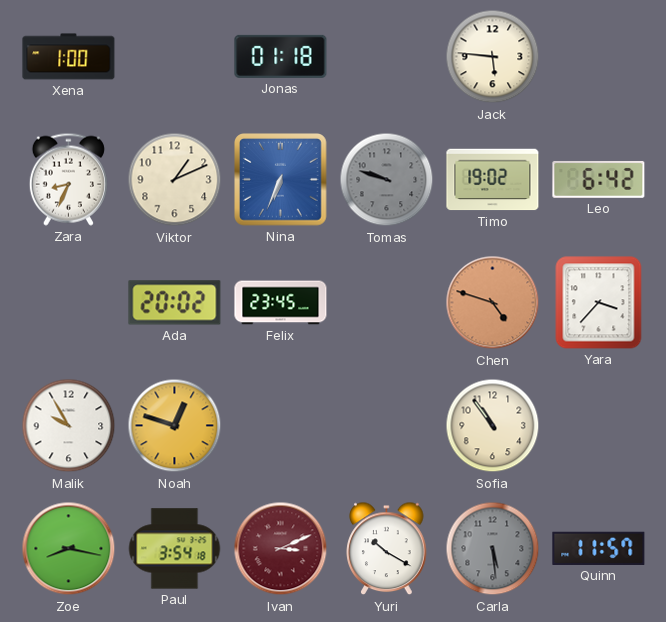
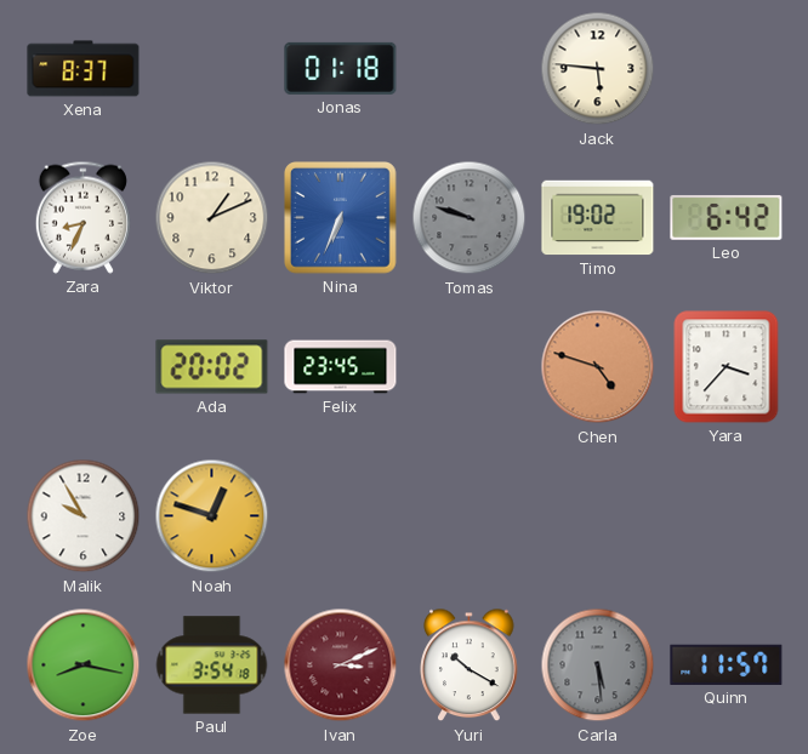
Xena: 1:00 -> 8:37 (84, 69)
Sofia: 10:54 -> none (493, 426)
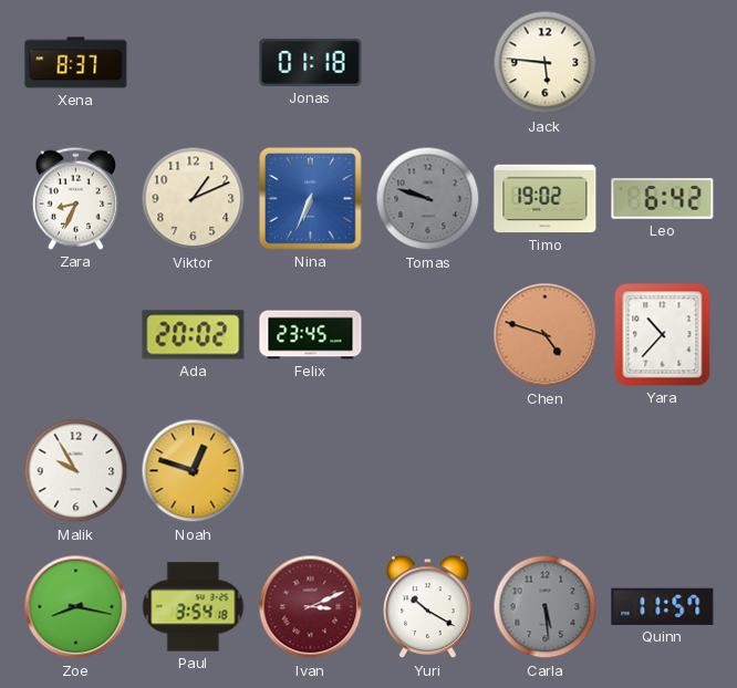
Yara: 3:37 -> 10:37 (663, 335)
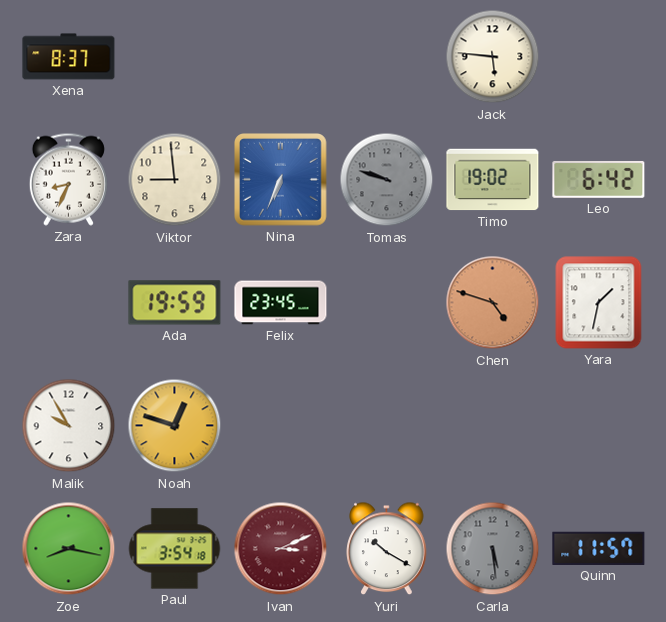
Jonas: 01:18 -> none (311, 62)
Viktor: 1:11 -> 8:59 (175, 180)
Ada: 20:02 -> 19:59 (175, 303)
Yara: 10:37 -> 1:32 (599, 303)
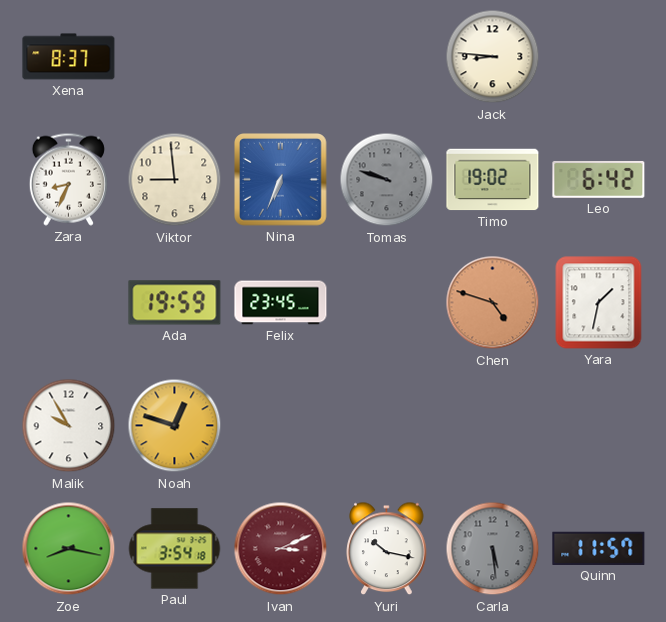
Jack: 5:46 -> 8:46 (493, 57)
Yuri: 10:20 -> 10:17 (387, 549)
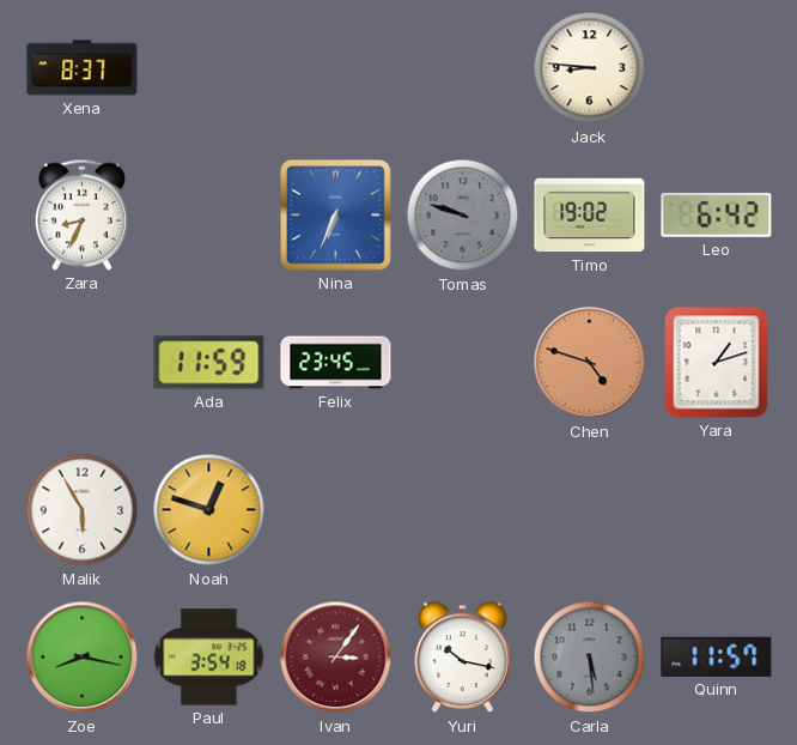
Viktor: 8:59 -> none (175, 180)
Ada: 19:59 -> 11:59 (209, 363)
Yara: 1:32 -> 1:12 (717, 363)
Malik: 9:55 -> 5:55 (83, 510)
Ivan: 3:11 -> 3:06 (336, 658)
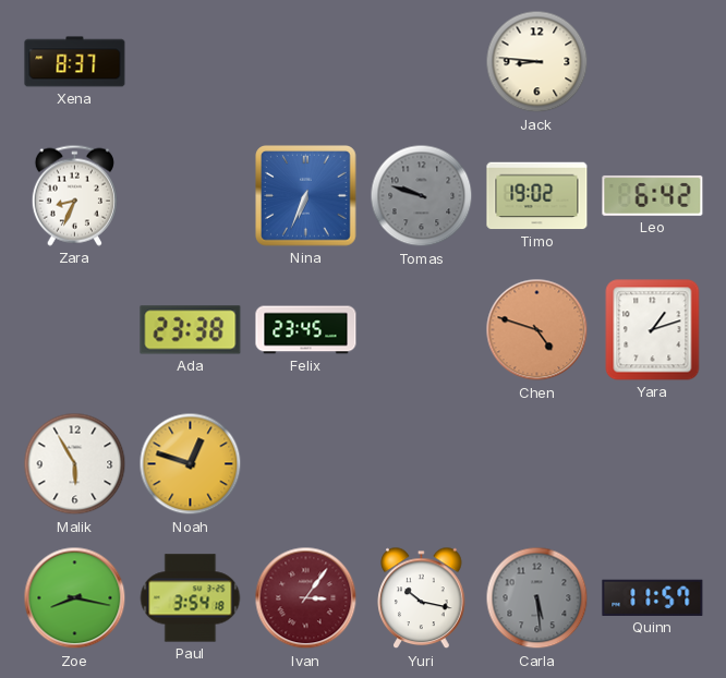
Ada: 11:59 -> 23:38 (191, 330)
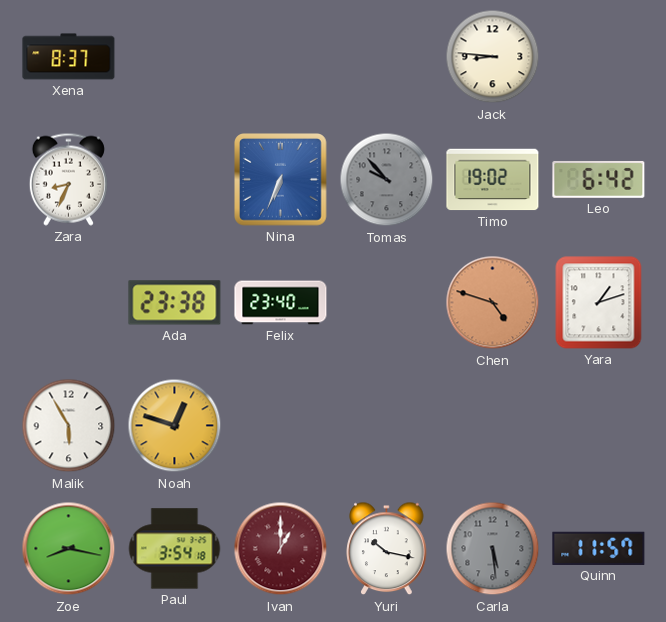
Tomas: 9:48 -> 9:53 (387, 180)
Felix: 23:45 -> 23:40 (281, 303)
Ivan: 3:06 -> 1:00 (281, 549)
